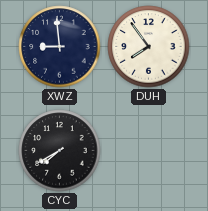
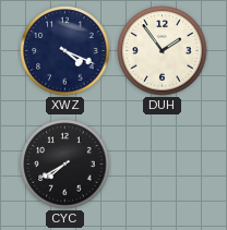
XWZ: 8:59 -> 4:19 (65, 51)
DUH: 7:54 -> 1:54 (163, 51)
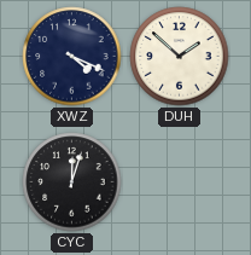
DUH: 1:54 -> 1:52 (180, 57)
CYC: 7:40 -> 12:03 (72, 182)
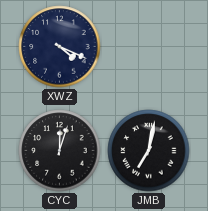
DUH: 1:52 -> none (180, 57)
JMB: none -> 7:02 (149, 151)
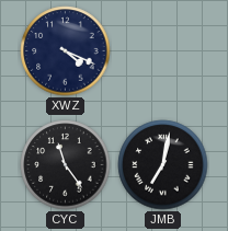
CYC: 12:03 -> 11:24 (66, 165)
